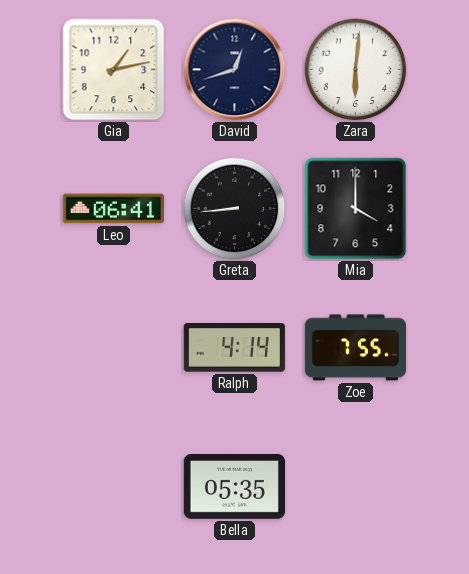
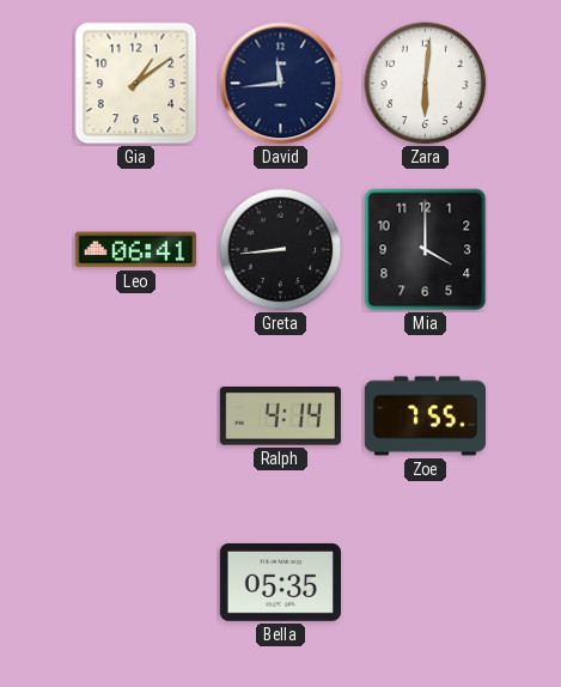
Gia: 1:13 -> 1:09 (136, 84)
David: 12:42 -> 11:44 (281, 84)
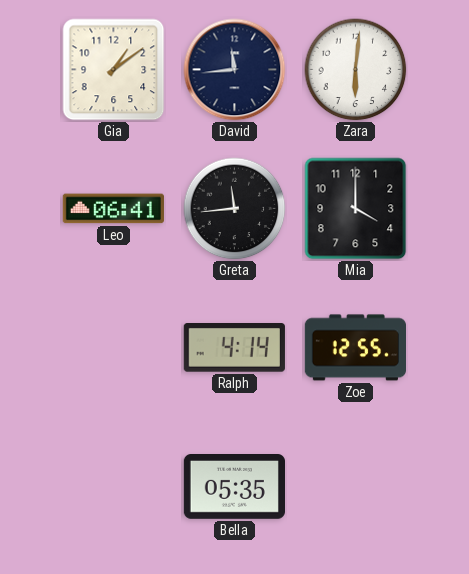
Greta: 8:44 -> 11:44 (235, 209)
Zoe: 7:55 -> 12:55 (355, 348)
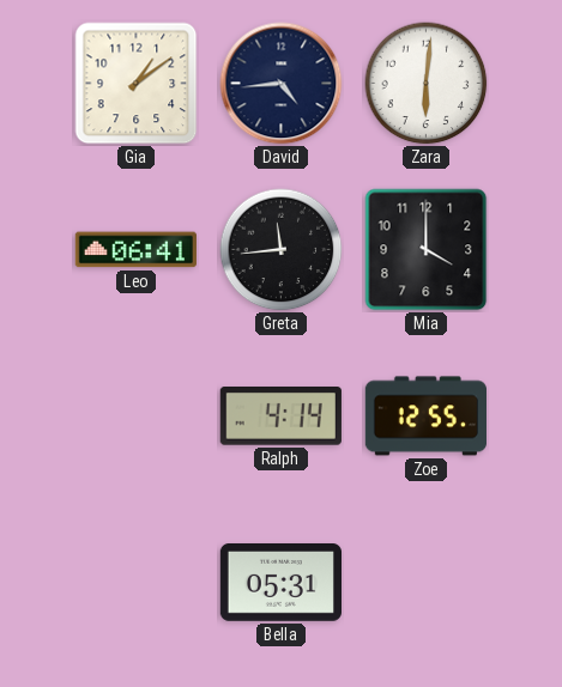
David: 11:44 -> 4:44 (282, 84)
Bella: 05:35 -> 05:31 (280, 583)
